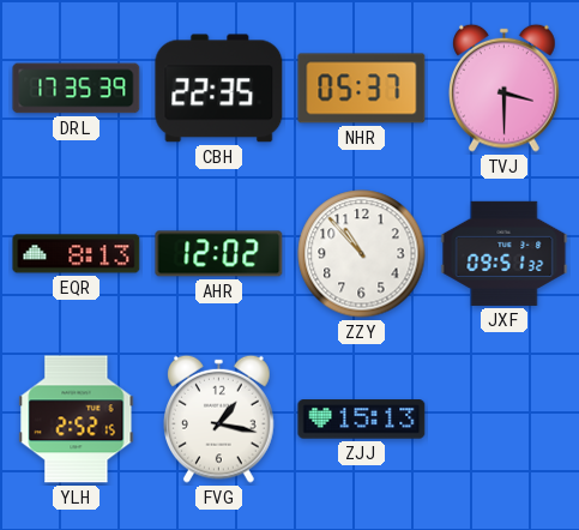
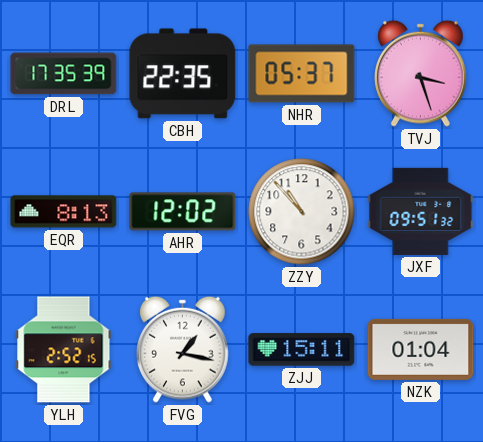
TVJ: 3:30 -> 3:27 (421, 73)
ZJJ: 15:13 -> 15:11 (302, 350)
NZK: none -> 01:04 (421, 349)
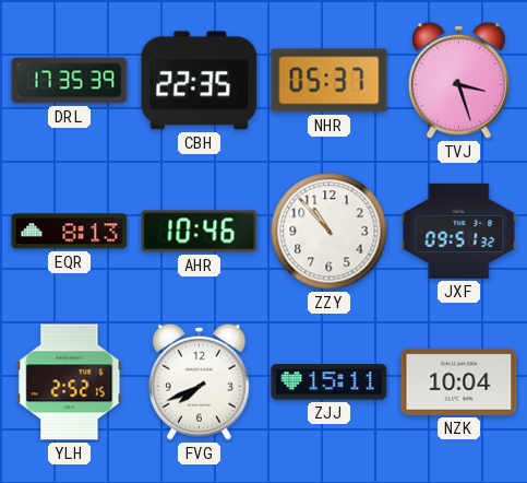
AHR: 12:02 -> 10:46 (200, 232)
FVG: 1:17 -> 7:41 (200, 381)
NZK: 01:04 -> 10:04 (459, 381)
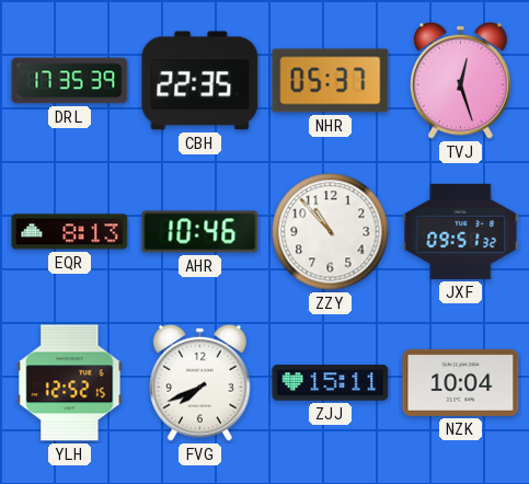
TVJ: 3:27 -> 12:27 (461, 80)
YLH: 2:52 -> 12:52 (70, 383)
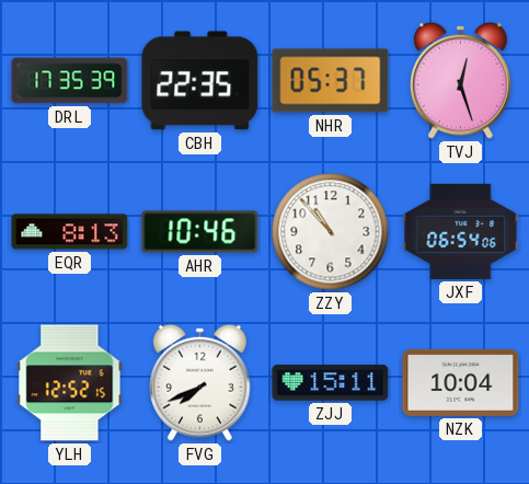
JXF: 09:51 -> 06:54 (461, 231)
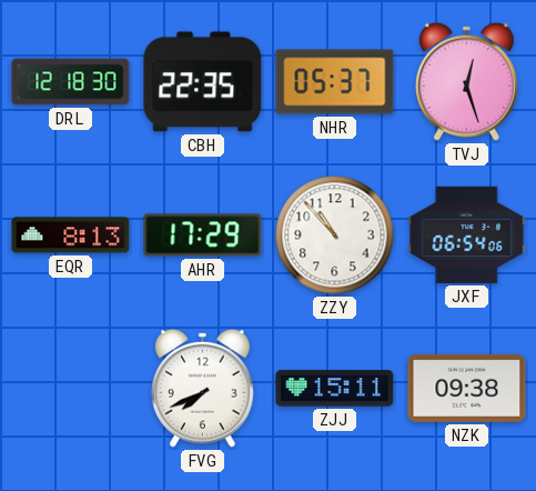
DRL: 17:35 -> 12:18 (71, 82)
AHR: 10:46 -> 17:29 (203, 236)
YLH: 12:52 -> none (70, 383)
NZK: 10:04 -> 09:38 (467, 388)
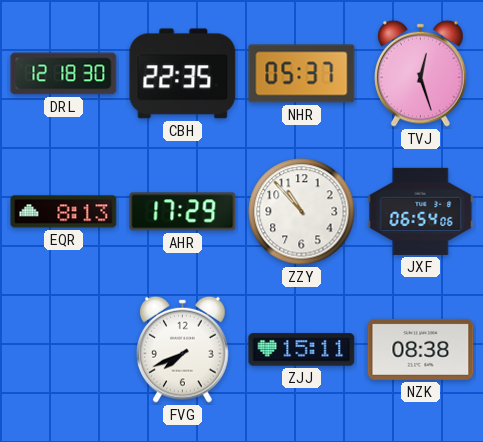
NZK: 09:38 -> 08:38 (421, 349)
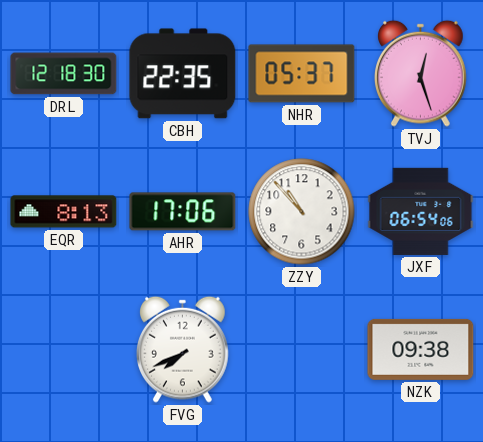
AHR: 17:29 -> 17:06 (183, 212)
ZJJ: 15:11 -> none (302, 350)
NZK: 08:38 -> 09:38 (421, 349)
